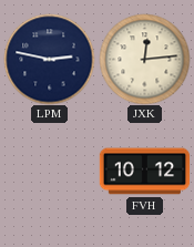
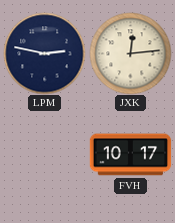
FVH: 10:12 -> 10:17 (130, 155)
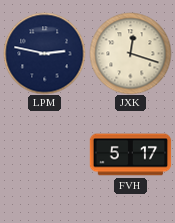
JXK: 12:14 -> 12:18 (130, 53)
FVH: 10:17 -> 5:17 (130, 155)
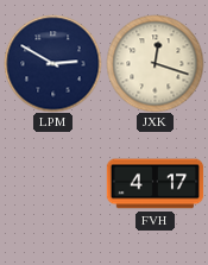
LPM: 2:47 -> 2:50 (52, 63)
FVH: 5:17 -> 4:17 (155, 184)
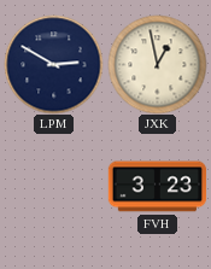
JXK: 12:18 -> 12:58 (157, 64)
FVH: 4:17 -> 3:23 (157, 187)
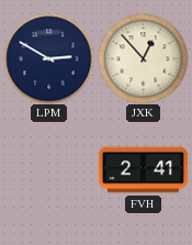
JXK: 12:58 -> 12:53 (143, 58)
FVH: 3:23 -> 2:41 (143, 170)
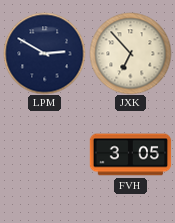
JXK: 12:53 -> 6:53 (130, 53)
FVH: 2:41 -> 3:05 (130, 155)
